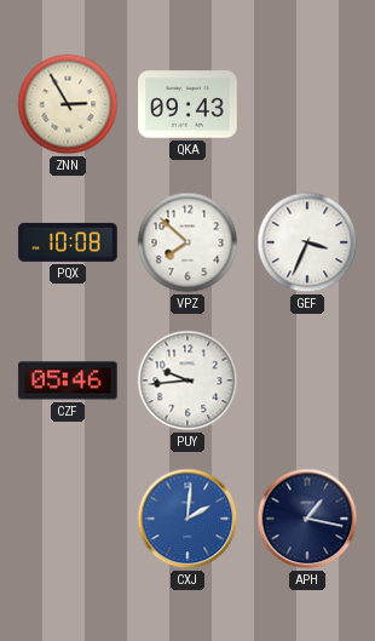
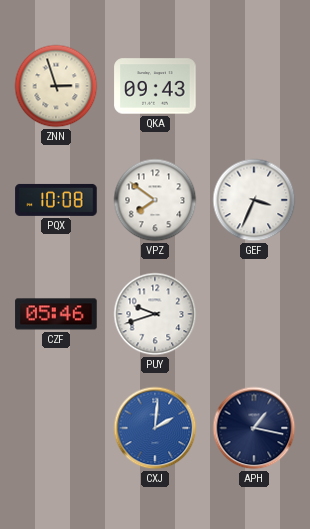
ZNN: 2:55 -> 2:57 (56, 86)
VPZ: 7:52 -> 7:51 (155, 200)
PUY: 9:44 -> 9:42 (155, 314)
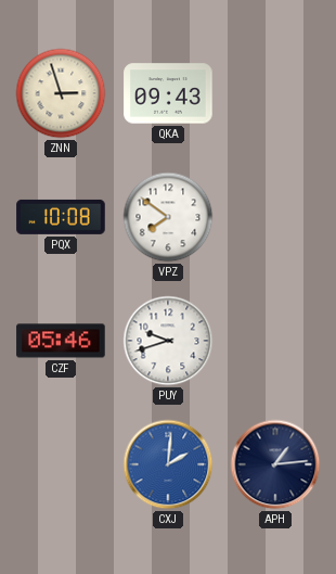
GEF: 3:34 -> none (254, 200)
APH: 1:17 -> 1:14 (275, 464)
